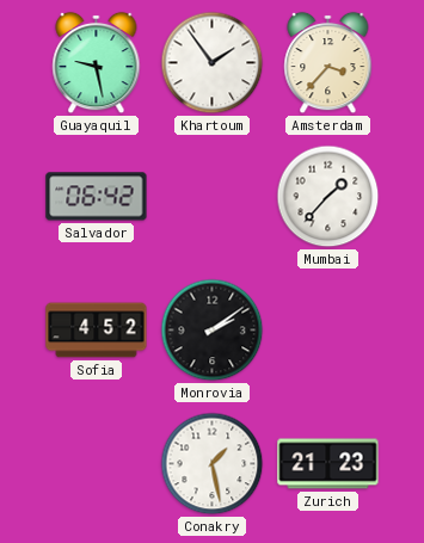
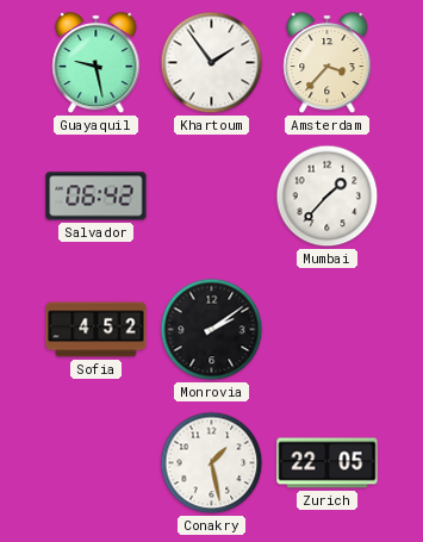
Zurich: 21:23 -> 22:05 (328, 463)
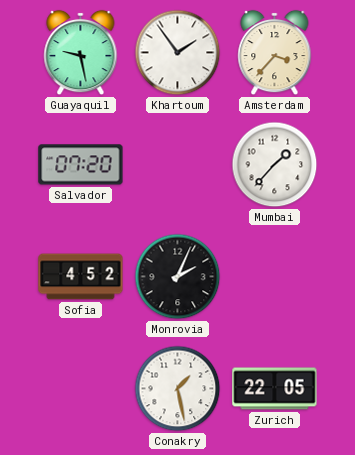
Salvador: 06:42 -> 07:20 (81, 165)
Monrovia: 2:09 -> 2:04 (178, 277)
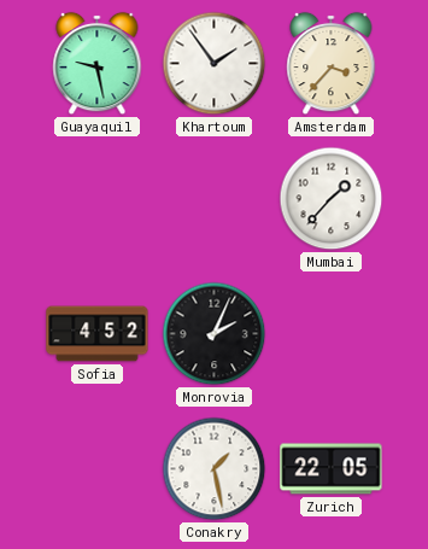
Salvador: 07:20 -> none (81, 165)
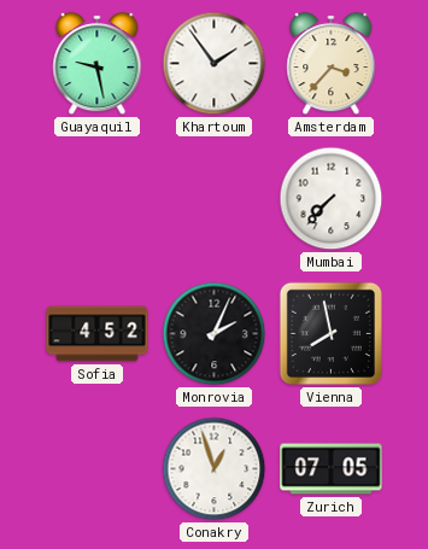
Mumbai: 1:37 -> 7:37 (332, 199)
Vienna: none -> 7:58 (330, 333)
Conakry: 1:28 -> 12:57 (215, 469)
Zurich: 22:05 -> 07:05 (332, 469)
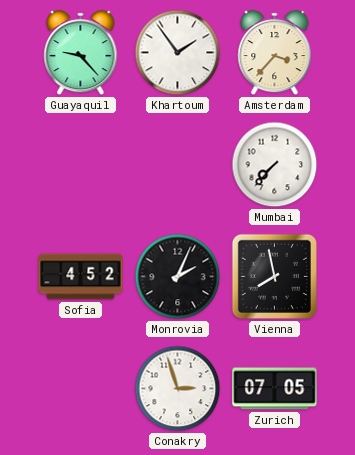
Guayaquil: 9:28 -> 9:23 (81, 53)
Conakry: 12:57 -> 2:57 (178, 389)
